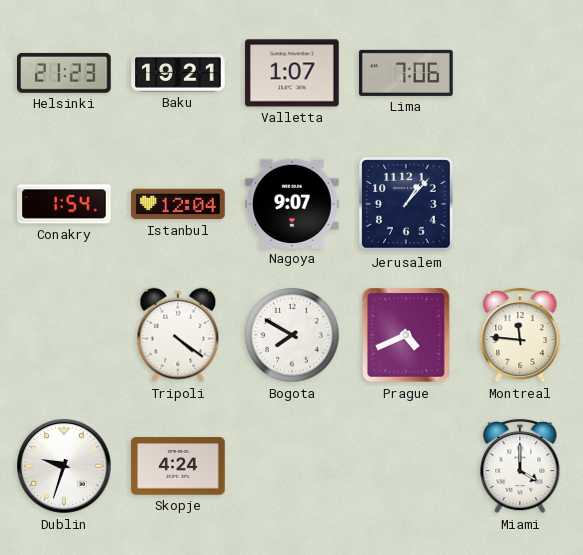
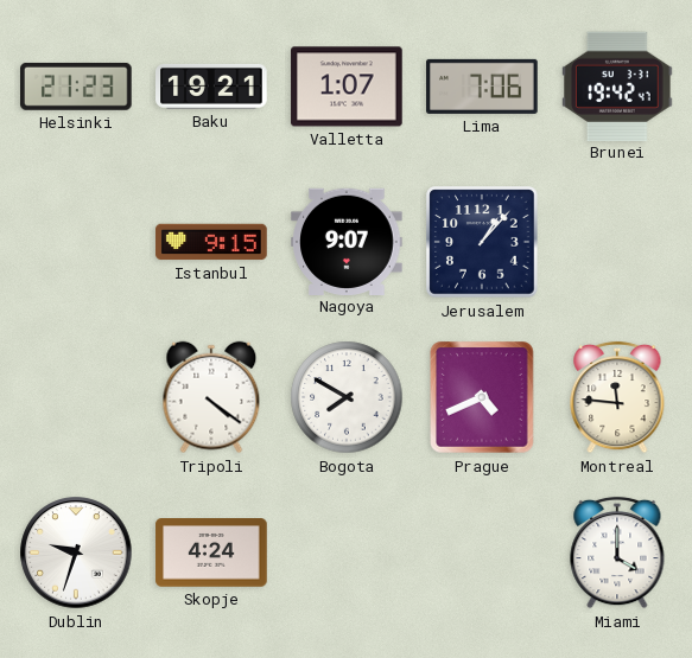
Brunei: none -> 19:42 (618, 85)
Conakry: 1:54 -> none (64, 204)
Istanbul: 12:04 -> 9:15 (211, 242)
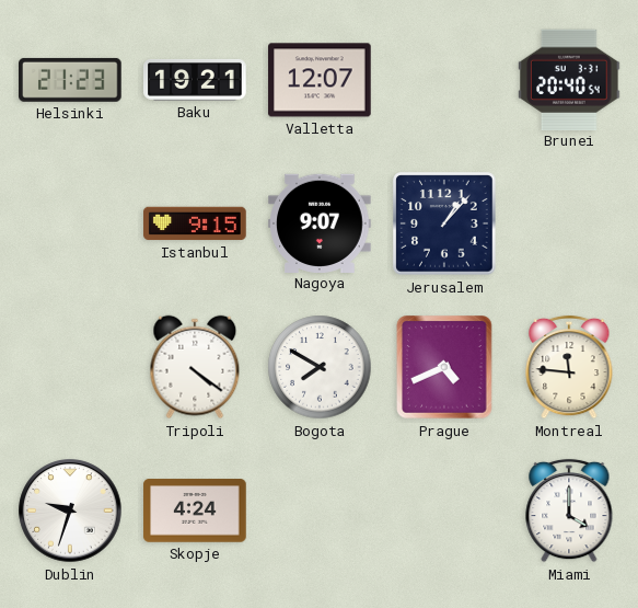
Valletta: 1:07 -> 12:07 (320, 80)
Lima: 7:06 -> none (482, 87)
Brunei: 19:42 -> 20:40 (570, 79)
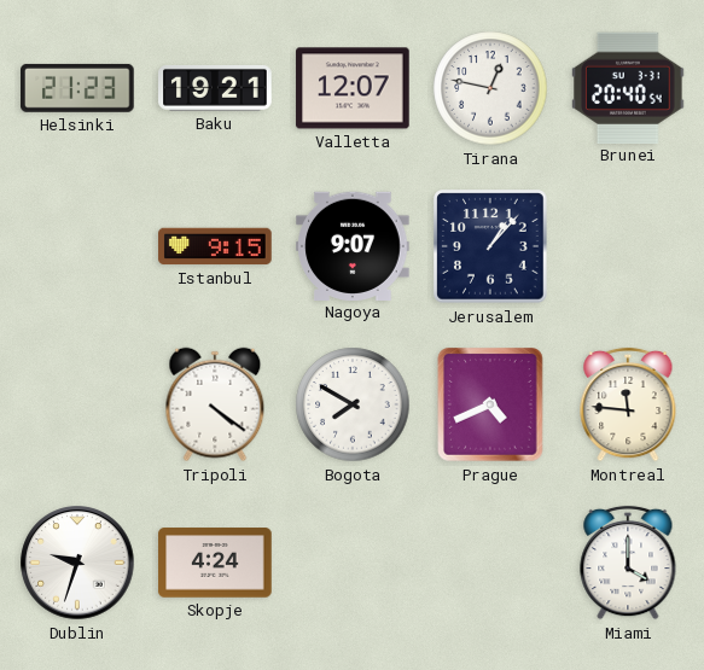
Tirana: none -> 12:47 (490, 88)
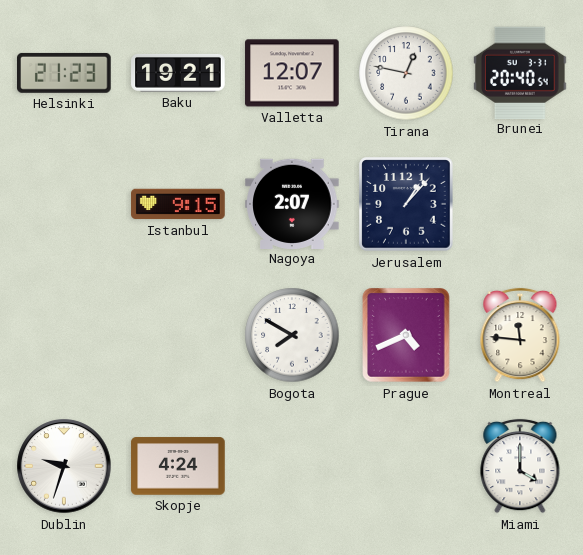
Nagoya: 9:07 -> 2:07 (292, 203)
Tripoli: 4:21 -> none (215, 404)
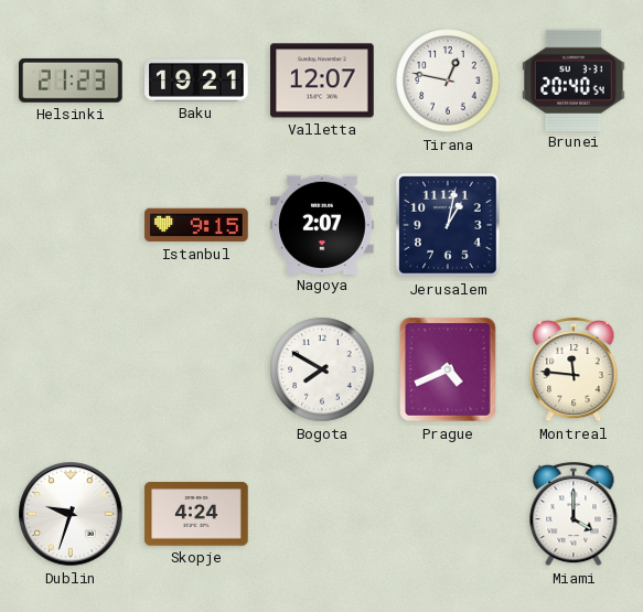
Jerusalem: 1:07 -> 1:02 (448, 225)
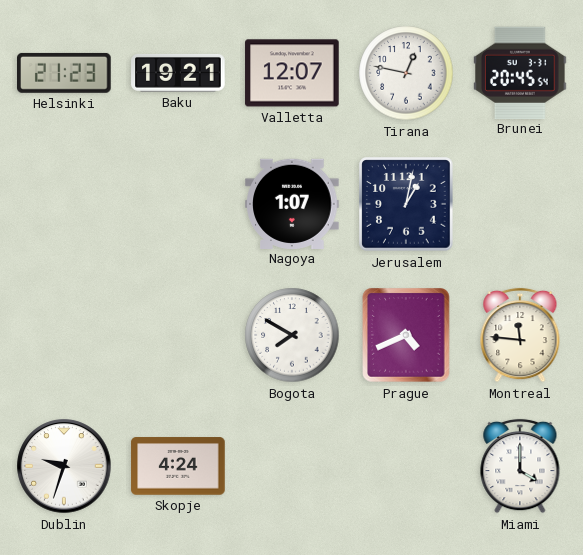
Brunei: 20:40 -> 20:45 (521, 72)
Istanbul: 9:15 -> none (196, 225)
Nagoya: 2:07 -> 1:07 (292, 203)
